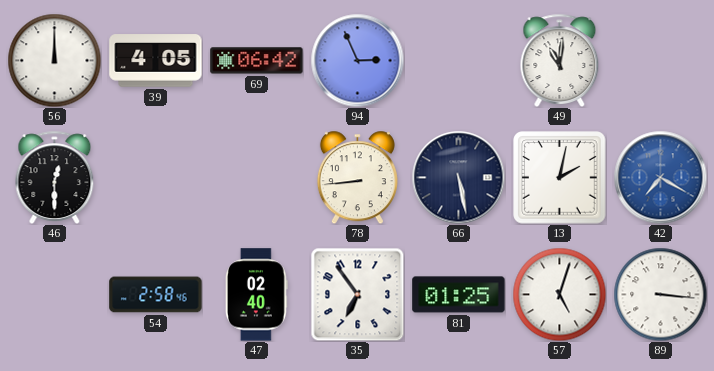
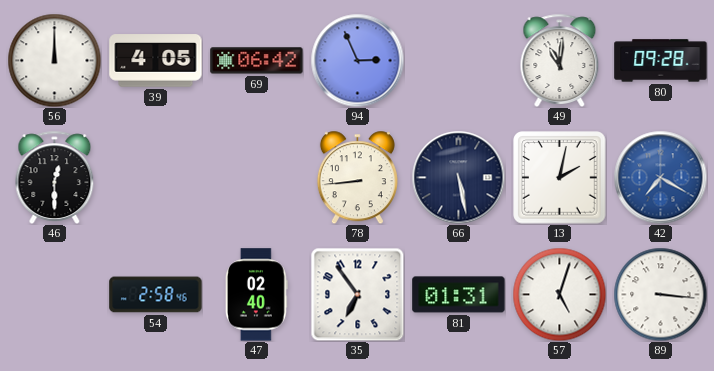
80: none -> 09:28 (661, 61)
81: 01:25 -> 01:31 (459, 295)
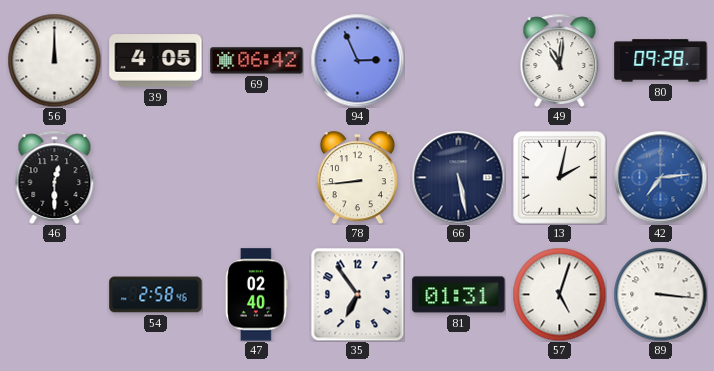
42: 7:20 -> 7:14 (660, 177)
